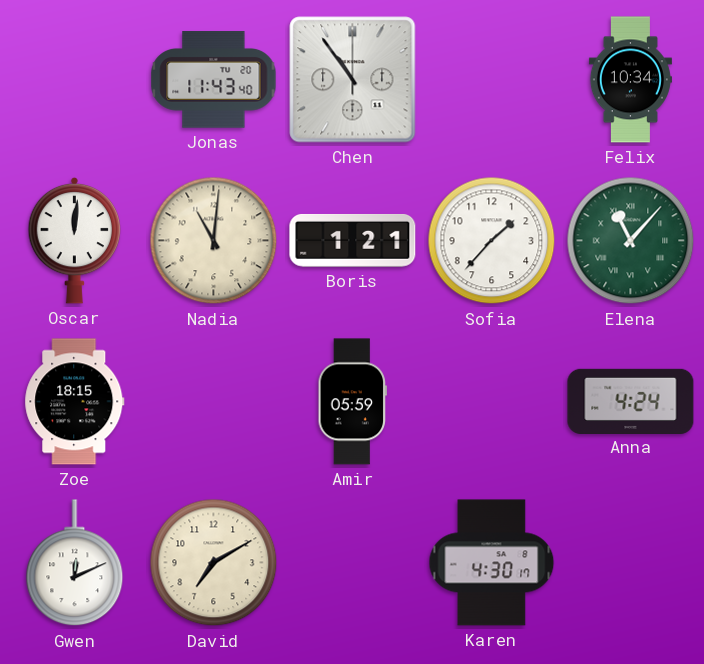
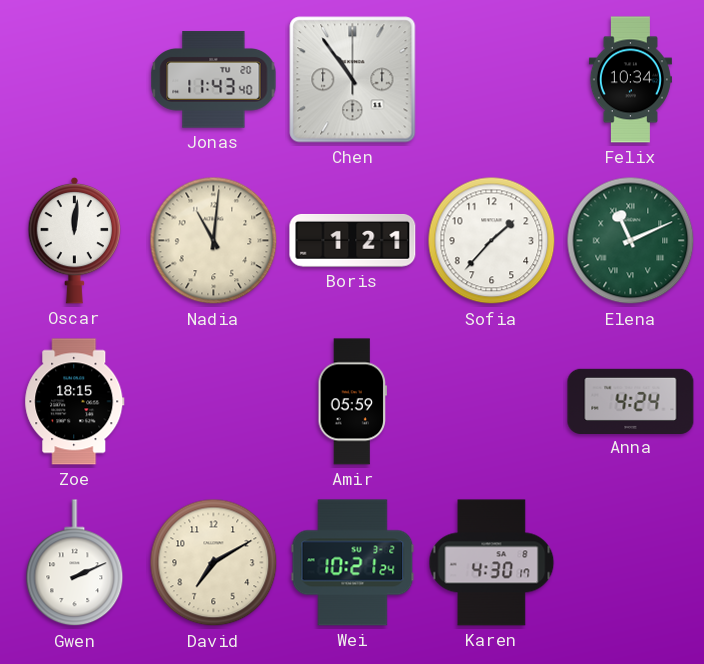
Elena: 11:07 -> 11:11 (631, 241)
Gwen: 12:11 -> 2:11 (75, 563)
Wei: none -> 10:21 (353, 563)
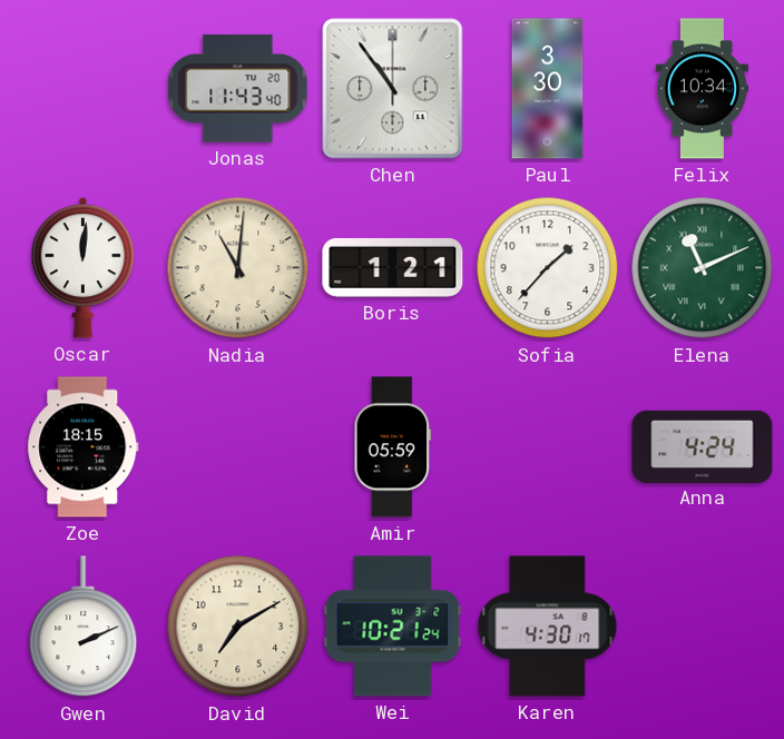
Paul: none -> 3:30 (548, 89)
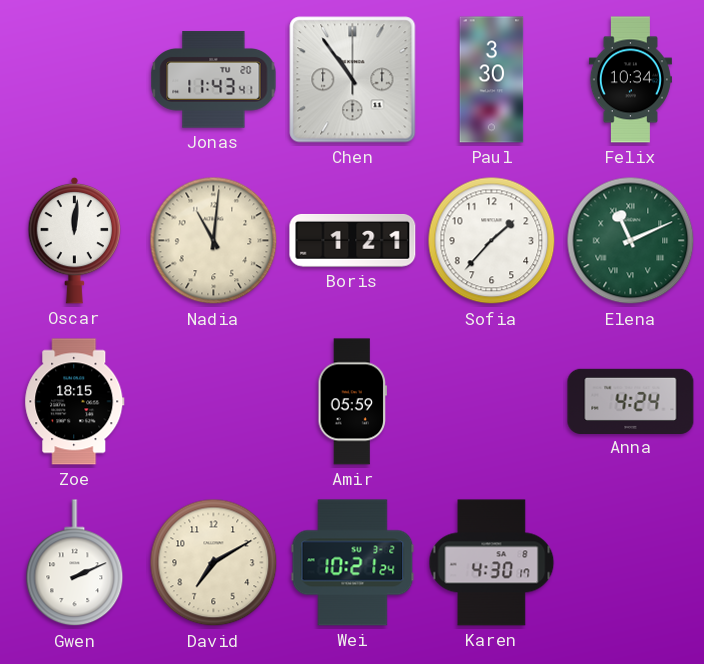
Jonas: 11:43:40 -> 11:43:41 (214, 80)
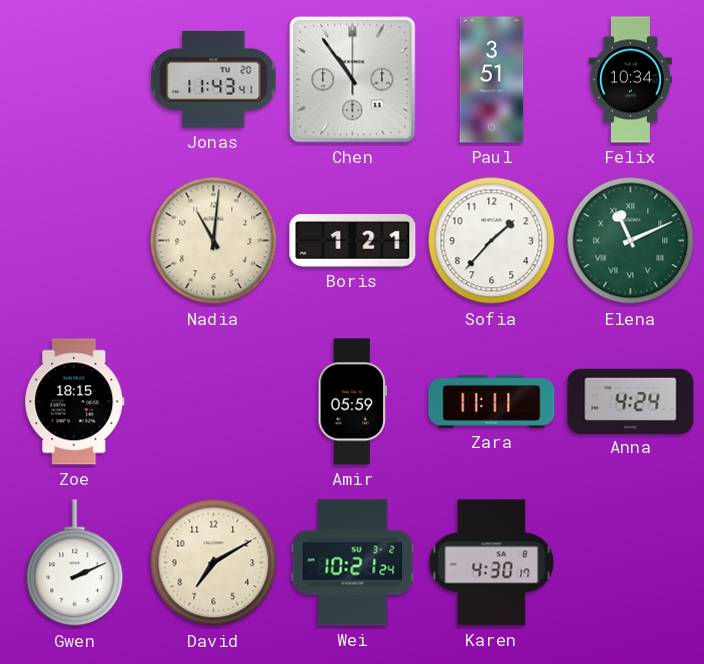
Paul: 3:30 -> 3:51 (492, 80)
Oscar: 12:01 -> none (75, 240)
Zara: none -> 11:11 (492, 402)
